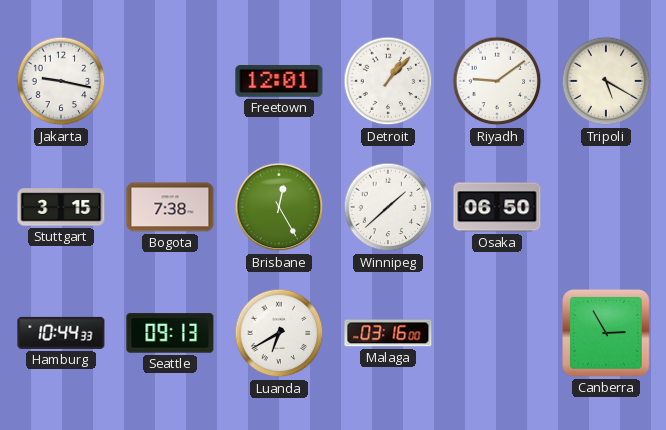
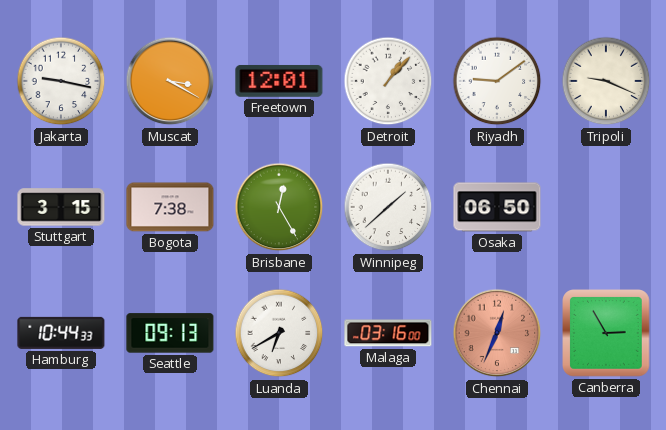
Muscat: none -> 3:20 (170, 81)
Tripoli: 5:20 -> 9:19 (606, 81)
Chennai: none -> 12:34 (497, 333)
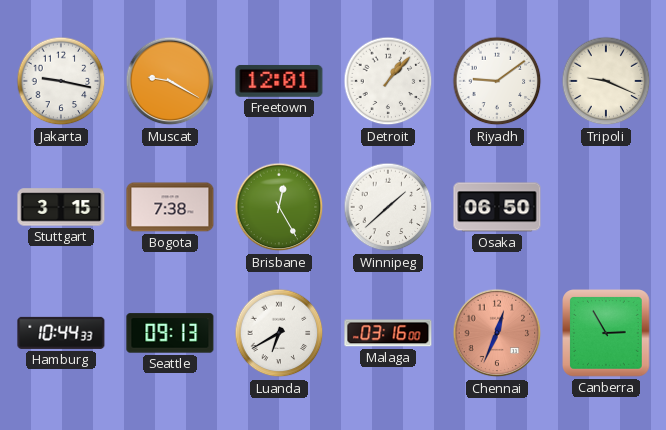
Muscat: 3:20 -> 9:20 (170, 81)
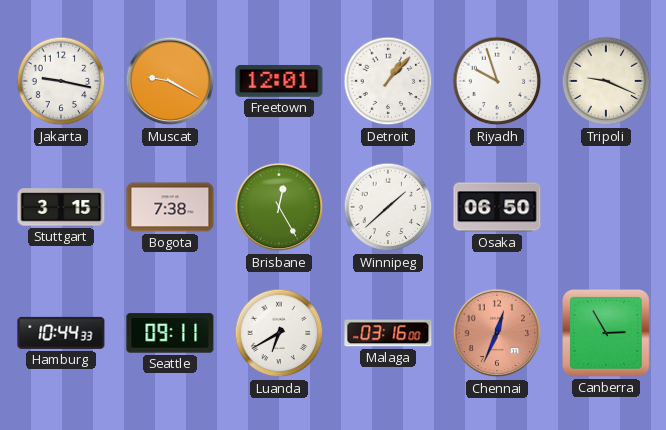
Riyadh: 9:09 -> 9:57 (497, 81)
Seattle: 09:13 -> 09:11 (170, 333)
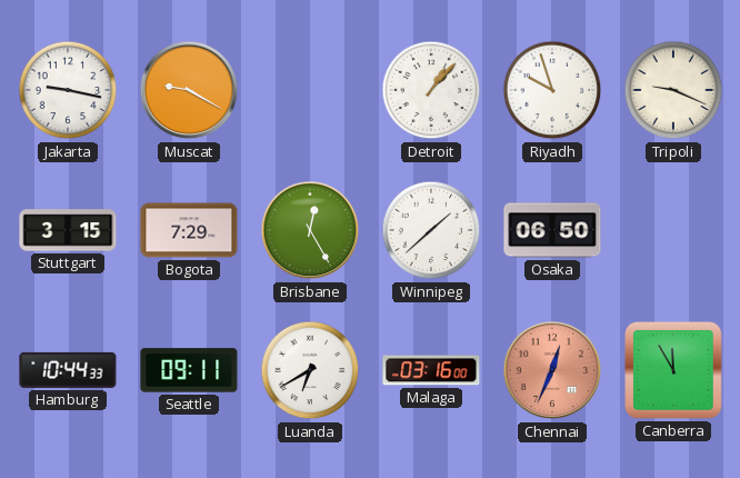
Freetown: 12:01 -> none (279, 81)
Bogota: 7:38 -> 7:29 (189, 230)
Canberra: 2:55 -> 11:55 (674, 371)
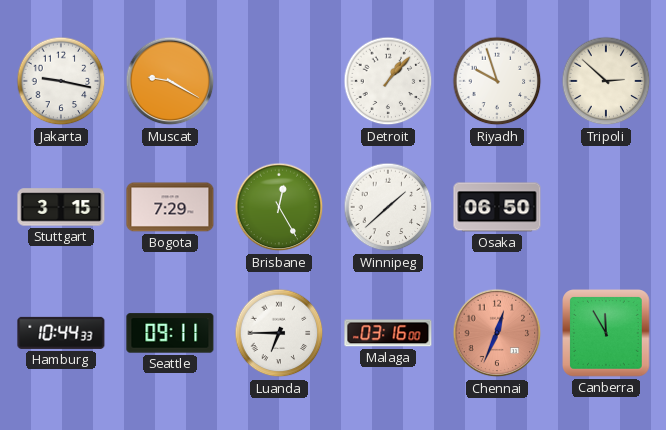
Tripoli: 9:19 -> 2:52 (606, 81)
Luanda: 6:40 -> 6:45 (279, 333)
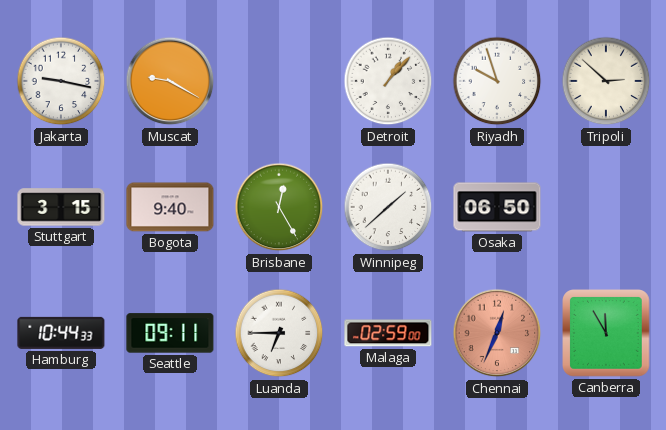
Bogota: 7:29 -> 9:40 (170, 207)
Malaga: 03:16 -> 02:59 (388, 333)
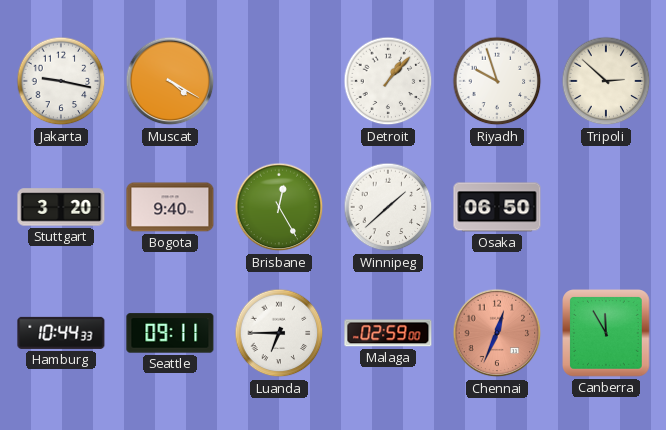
Muscat: 9:20 -> 4:20 (170, 81)
Stuttgart: 3:15 -> 3:20 (61, 207)
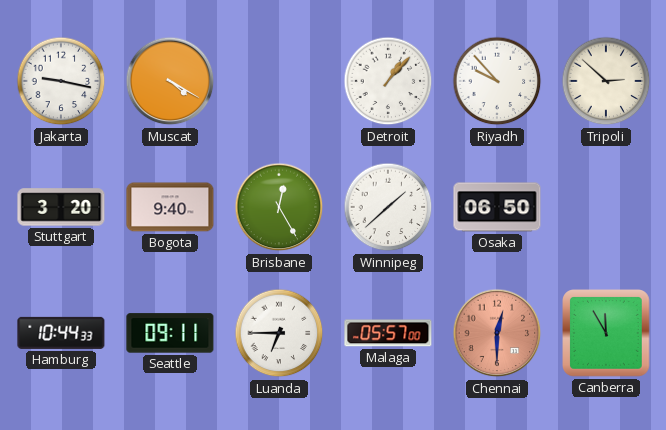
Riyadh: 9:57 -> 9:53 (497, 81)
Malaga: 02:59 -> 05:57 (388, 333)
Chennai: 12:34 -> 12:30 (497, 333)
